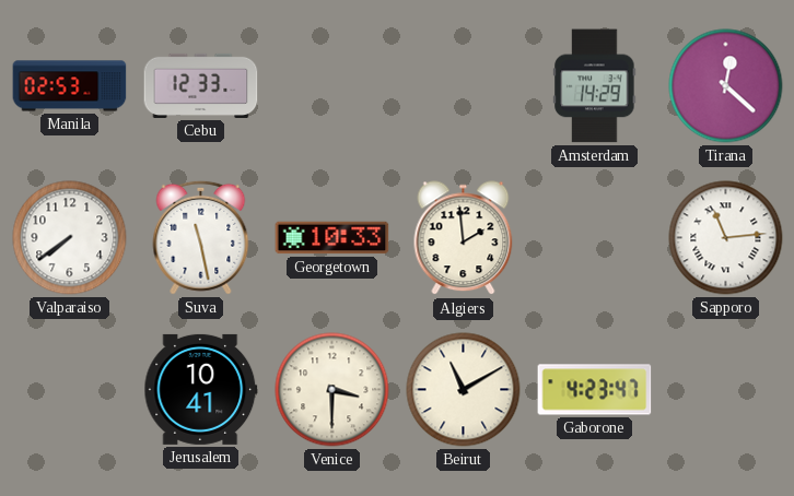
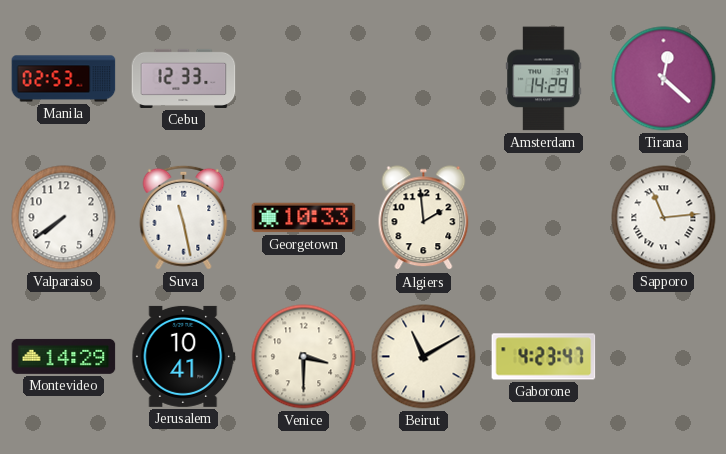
Montevideo: none -> 14:29 (64, 356)
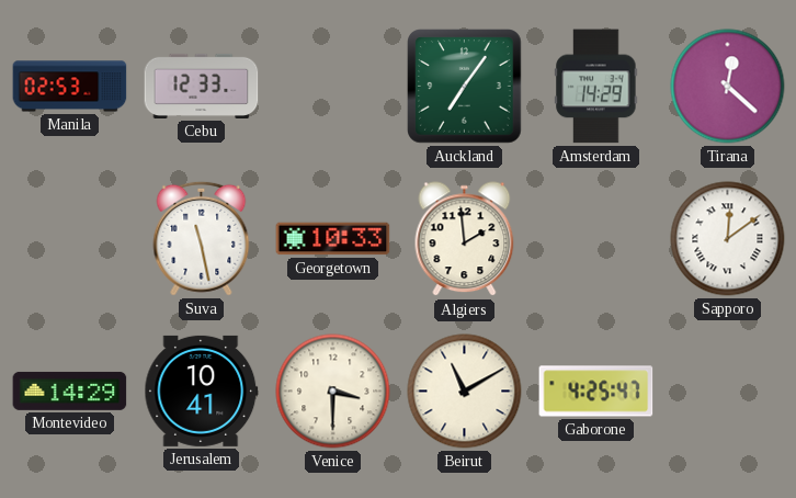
Auckland: none -> 7:06 (465, 87)
Valparaiso: 7:39 -> none (64, 218)
Sapporo: 11:14 -> 12:09 (728, 239)
Gaborone: 4:23 -> 4:25 (596, 392)
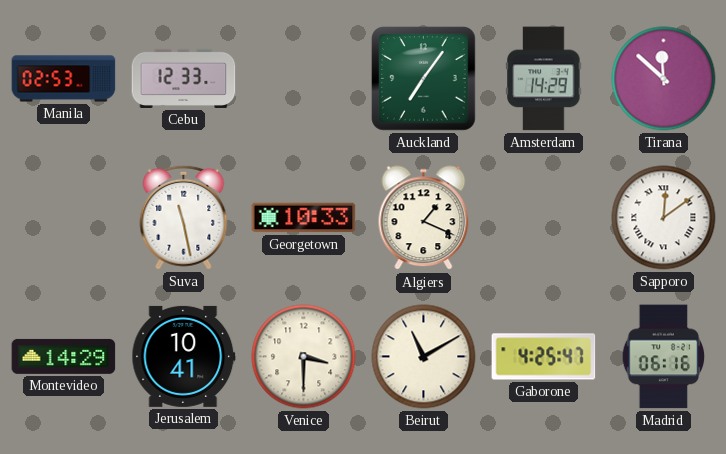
Tirana: 12:22 -> 11:52 (664, 79)
Algiers: 1:59 -> 1:19 (424, 218)
Madrid: none -> 06:16 (664, 357)
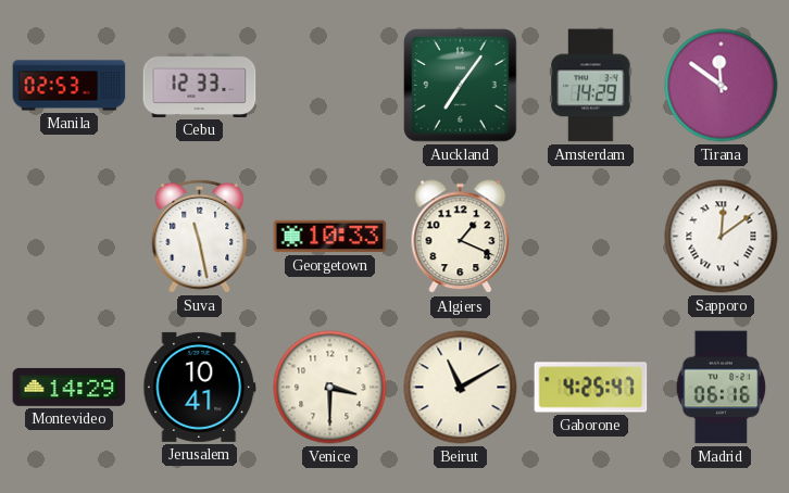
Tirana: 11:52 -> 11:51 (722, 86)
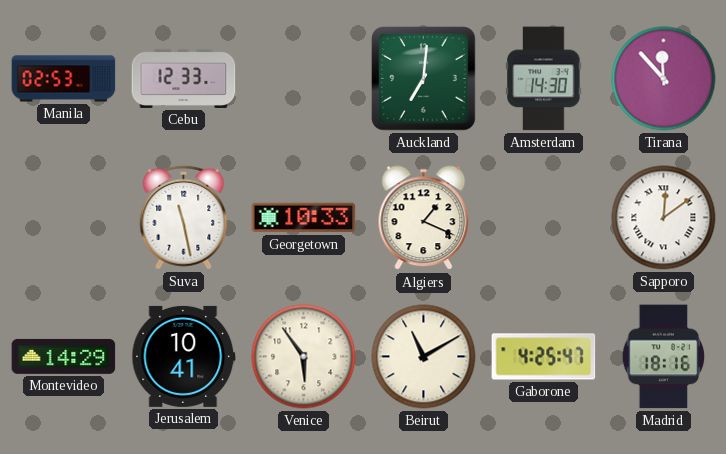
Auckland: 7:06 -> 7:01 (424, 79)
Amsterdam: 14:29 -> 14:30 (544, 79)
Tirana: 11:51 -> 11:53 (664, 79)
Venice: 3:30 -> 5:54 (304, 357)
Madrid: 06:16 -> 18:16 (664, 357)
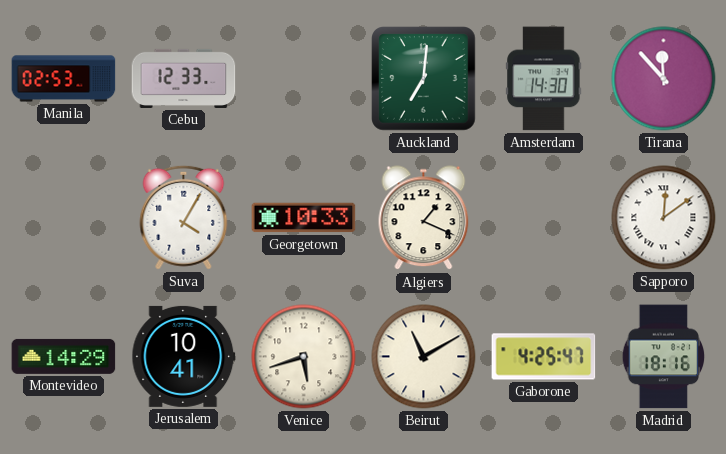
Suva: 11:28 -> 4:05 (184, 217)
Venice: 5:54 -> 5:42 (304, 357)
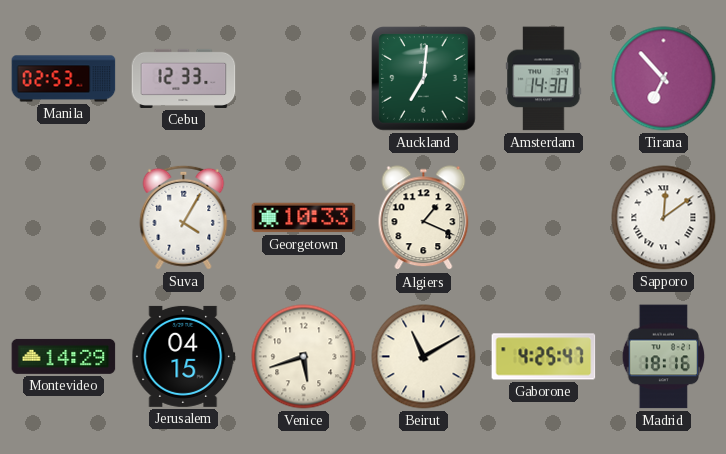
Tirana: 11:53 -> 6:53 (664, 79)
Jerusalem: 10:41 -> 04:15 (184, 356)
